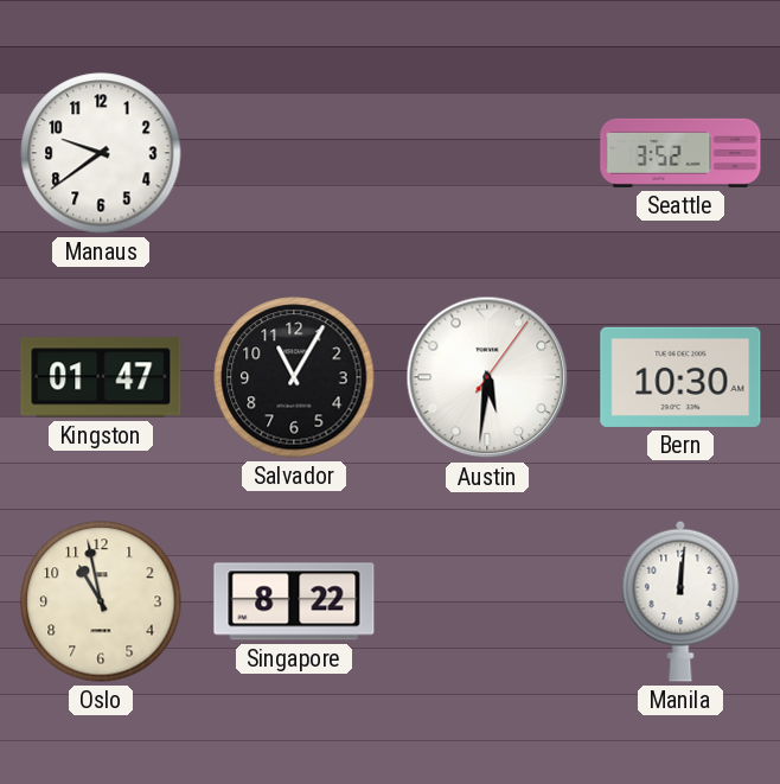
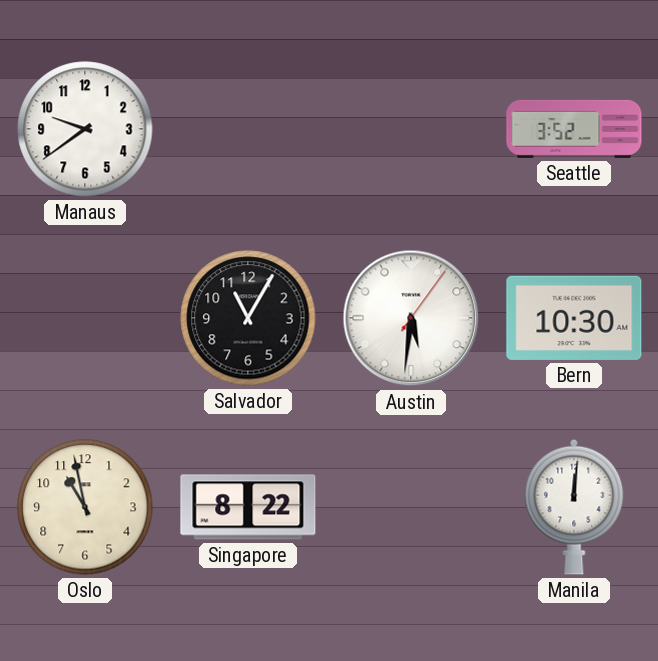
Kingston: 01:47 -> none (101, 377)
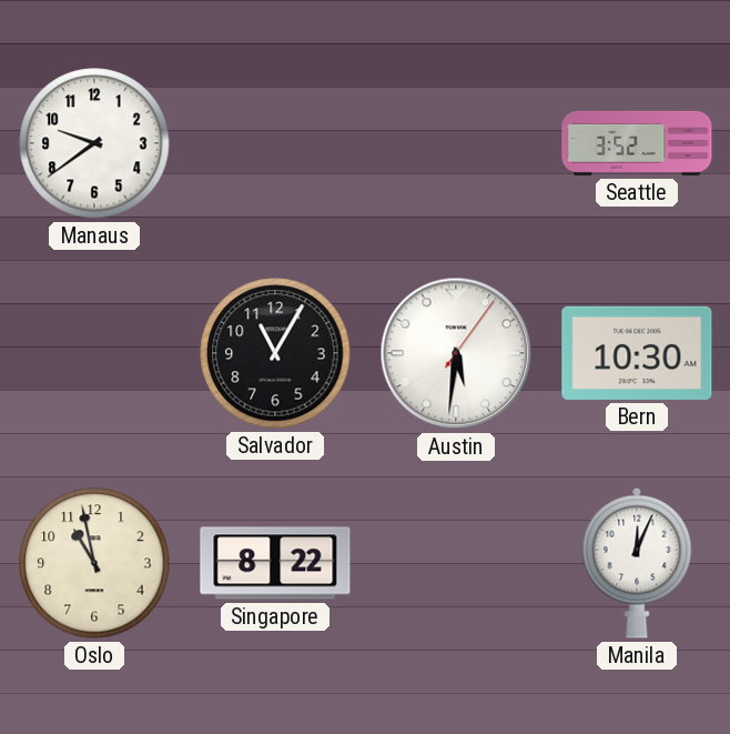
Manila: 12:01 -> 12:04 (637, 563)
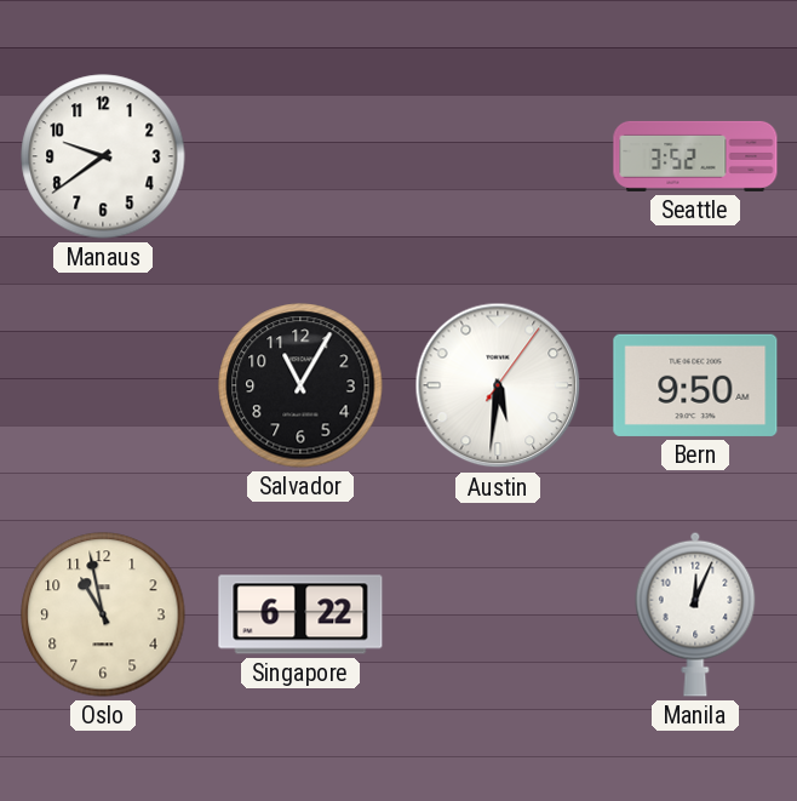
Bern: 10:30 -> 9:50 (695, 385)
Singapore: 8:22 -> 6:22 (300, 614)
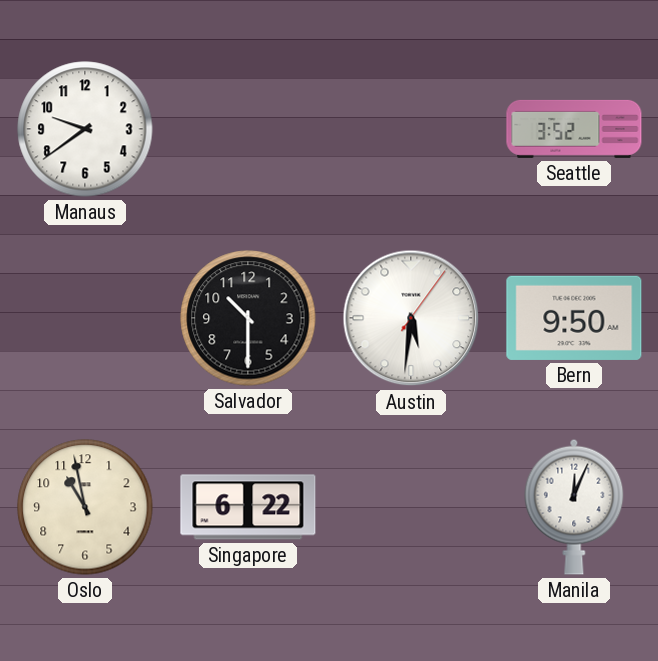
Salvador: 11:05 -> 10:30 (248, 318)
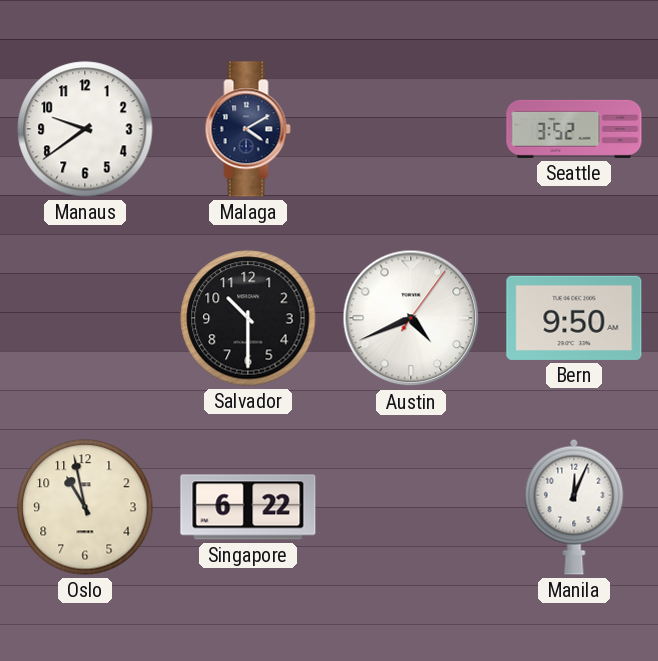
Malaga: none -> 4:10 (248, 129)
Austin: 5:31 -> 4:41 (411, 318)
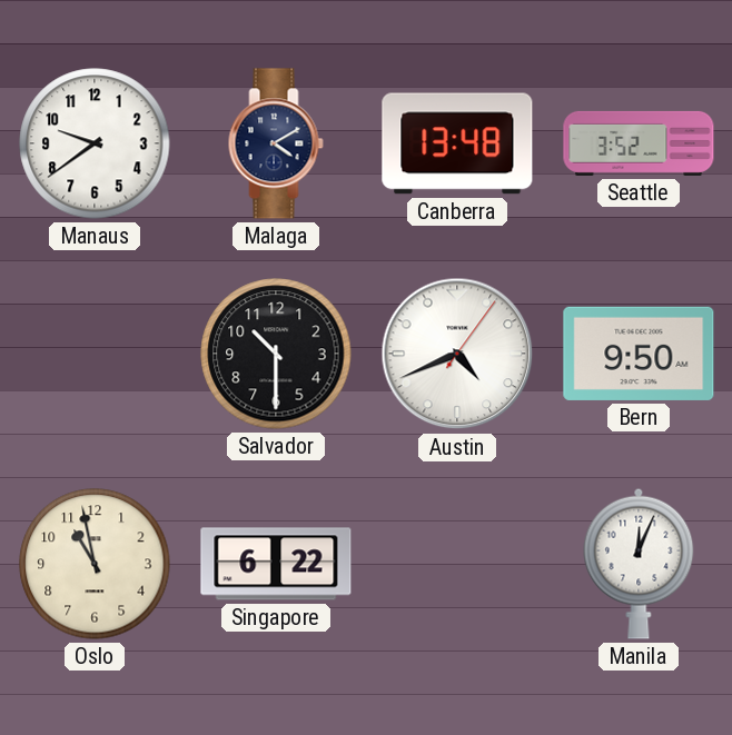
Canberra: none -> 13:48 (457, 143)
